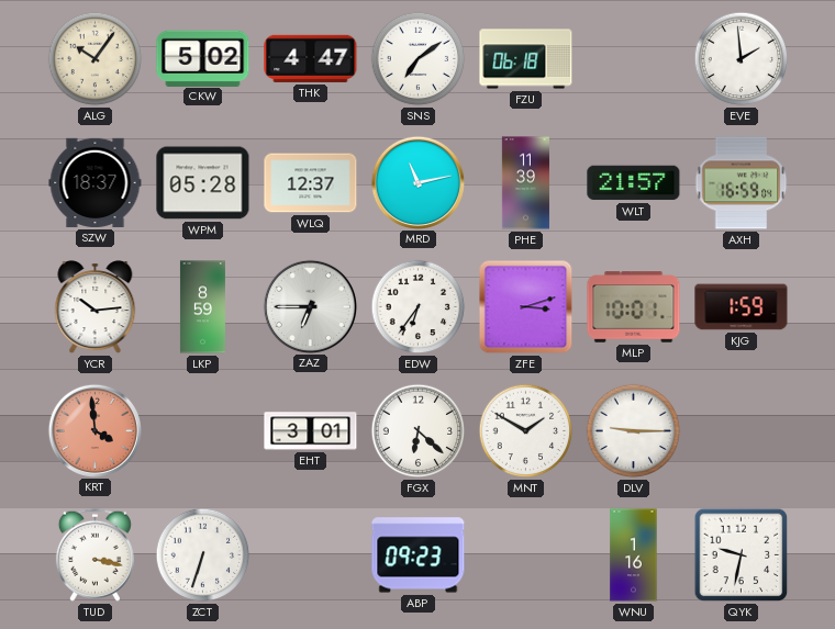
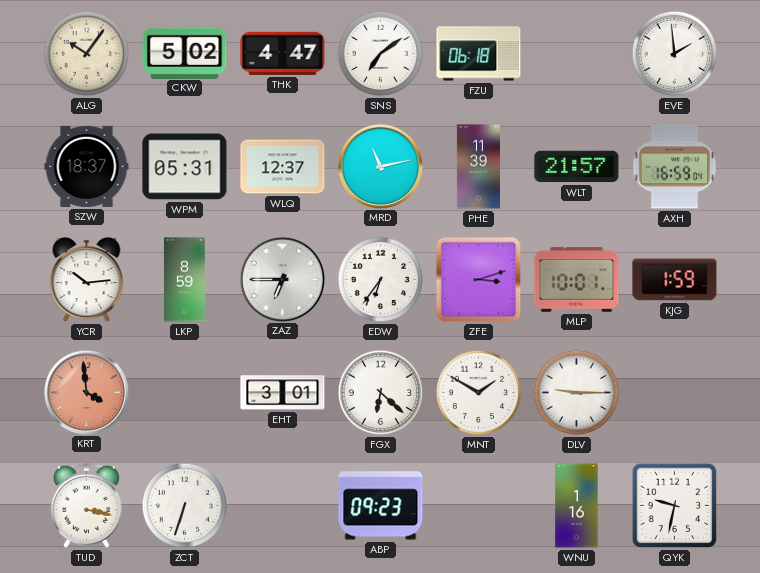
WPM: 05:28 -> 05:31 (185, 167)
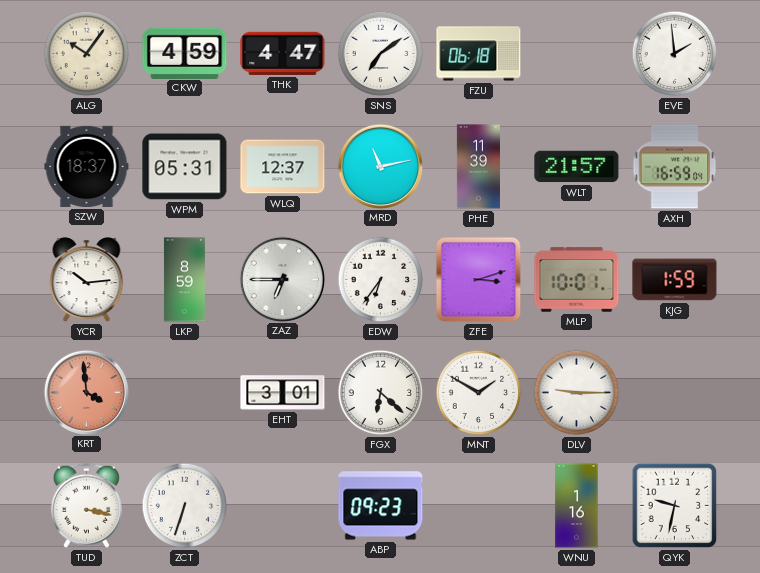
CKW: 5:02 -> 4:59 (185, 53)
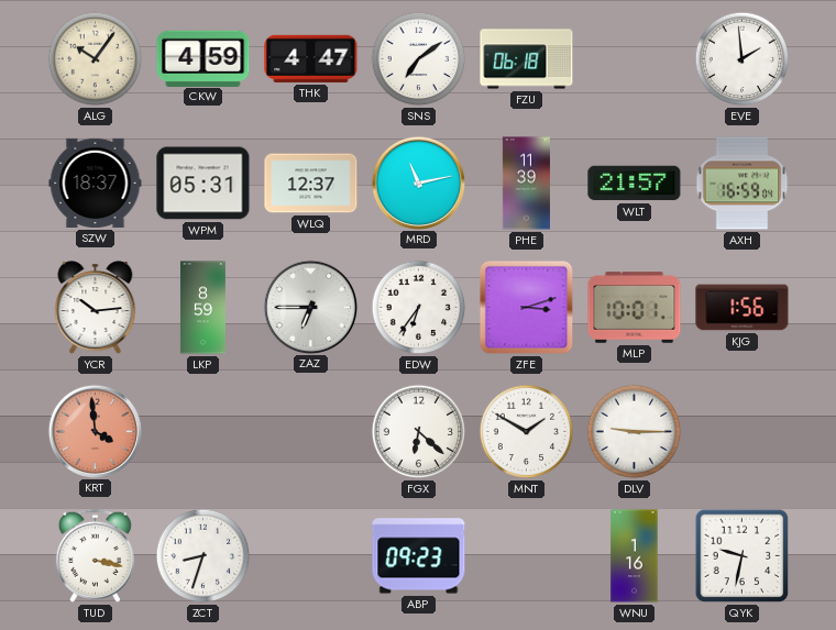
KJG: 1:59 -> 1:56 (743, 308)
EHT: 3:01 -> none (283, 393)
ZCT: 6:33 -> 8:33 (204, 556)
